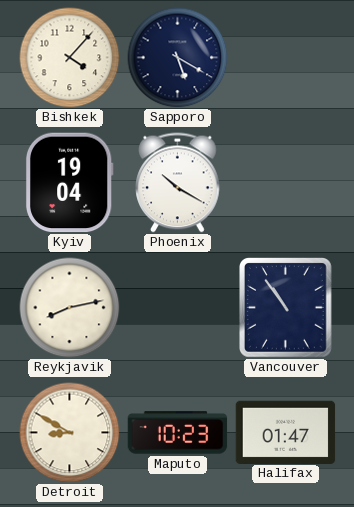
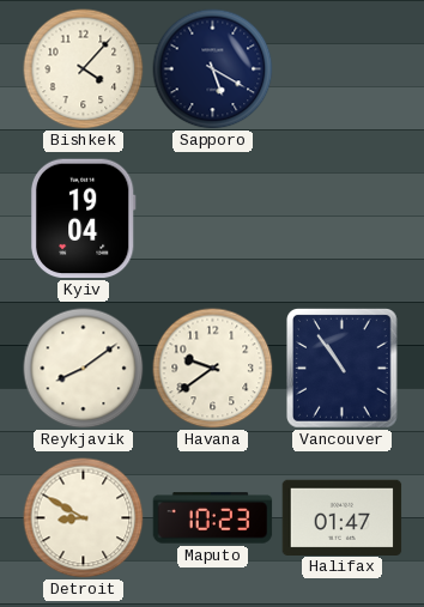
Phoenix: 10:20 -> none (178, 183)
Reykjavik: 8:13 -> 8:09 (84, 369)
Havana: none -> 9:39 (213, 369)
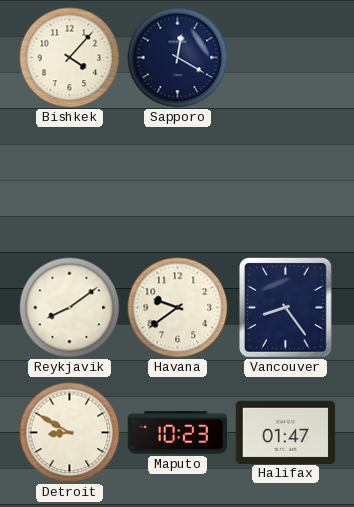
Sapporo: 5:20 -> 12:20 (178, 58)
Kyiv: 19:04 -> none (83, 219)
Vancouver: 10:54 -> 8:24 (286, 308)
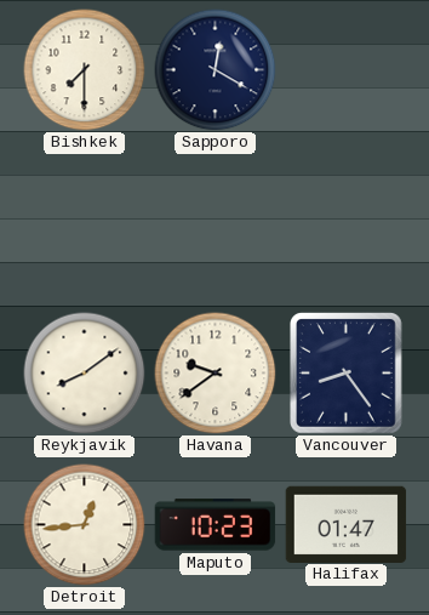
Bishkek: 4:07 -> 7:30 (85, 70)
Detroit: 8:50 -> 12:44 (85, 525)
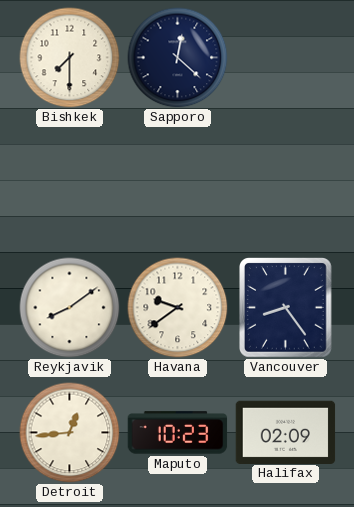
Sapporo: 12:20 -> 12:22 (178, 58)
Halifax: 01:47 -> 02:09 (286, 432)
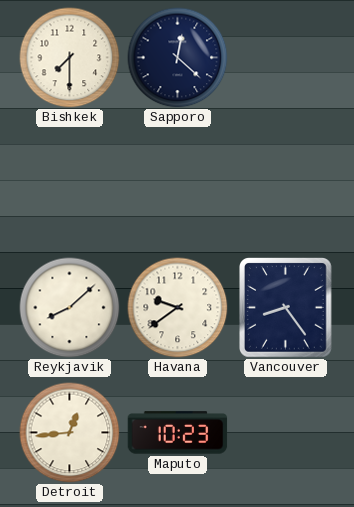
Reykjavik: 8:09 -> 8:08 (70, 308)
Halifax: 02:09 -> none (286, 432)
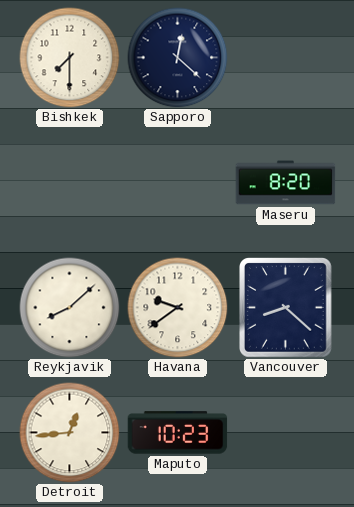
Maseru: none -> 8:20 (286, 183)
Vancouver: 8:24 -> 8:22 (286, 308)
